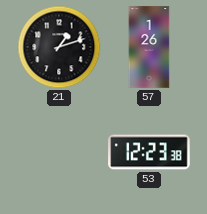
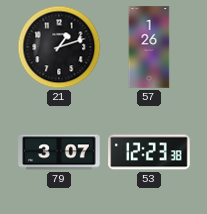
79: none -> 3:07 (59, 152)
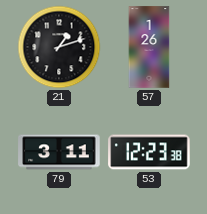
79: 3:07 -> 3:11 (59, 152)
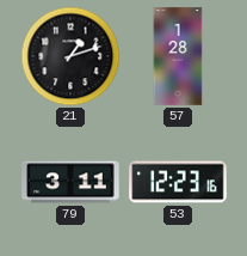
57: 1:26 -> 1:28 (178, 56)
53: 12:23:38 -> 12:23:16 (178, 182)
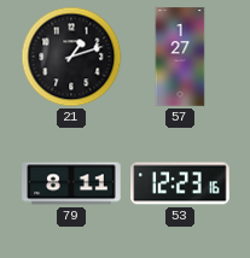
57: 1:28 -> 1:27 (180, 57)
79: 3:11 -> 8:11 (71, 183)
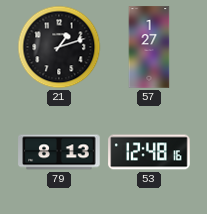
79: 8:11 -> 8:13 (59, 152)
53: 12:23 -> 12:48 (149, 152)
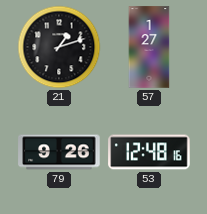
79: 8:13 -> 9:26 (59, 152)
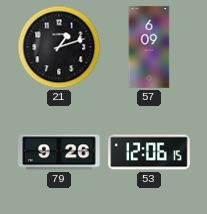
57: 1:27 -> 6:09 (149, 47)
53: 12:48 -> 12:06 (149, 152)
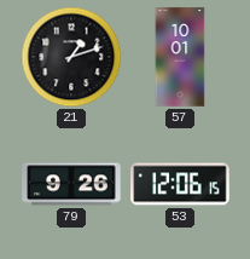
57: 6:09 -> 10:01 (180, 57)
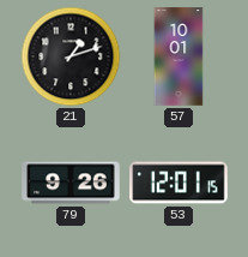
53: 12:06 -> 12:01 (179, 183)
